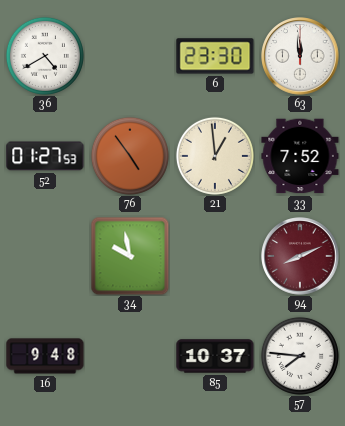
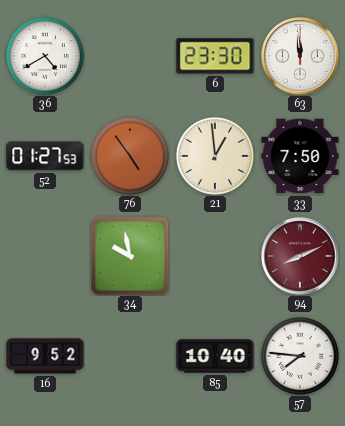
33: 7:52 -> 7:50 (300, 156)
16: 9:48 -> 9:52 (45, 356)
85: 10:37 -> 10:40 (215, 356)
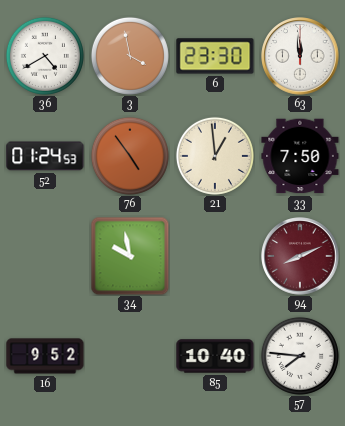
3: none -> 3:58 (130, 56)
52: 01:27 -> 01:24 (45, 156)
